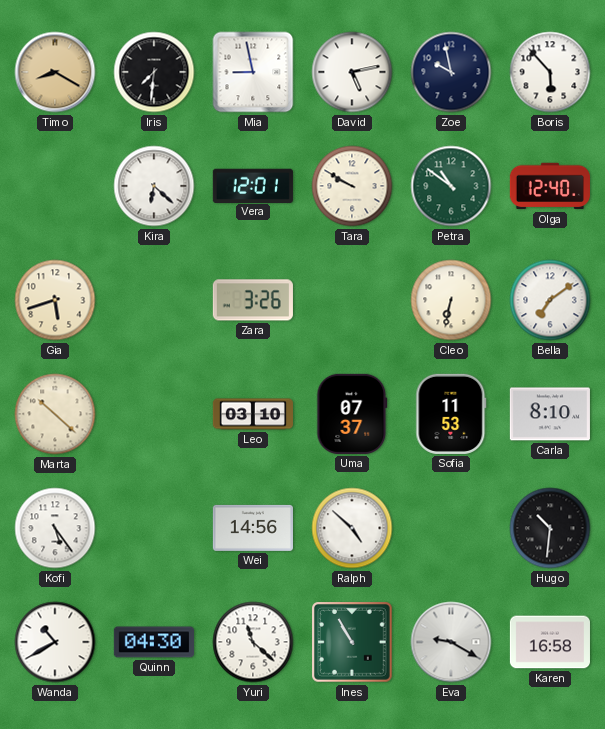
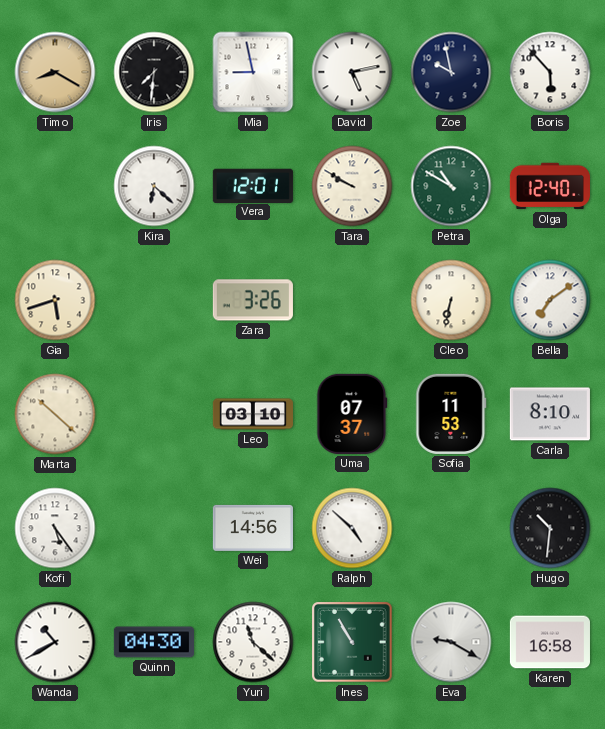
Petra: 10:51 -> 10:50 (451, 186)
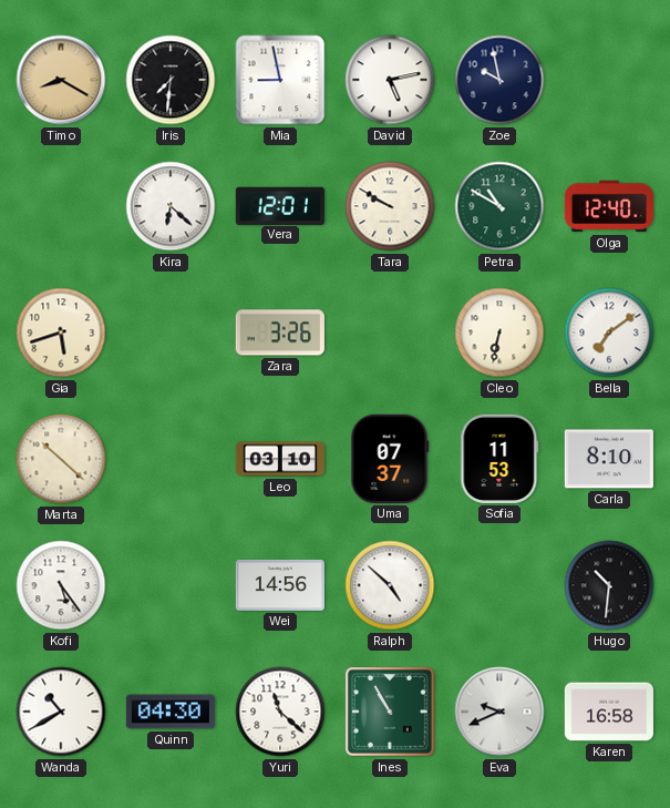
Boris: 5:53 -> none (550, 72)
Eva: 9:20 -> 9:41 (499, 712)
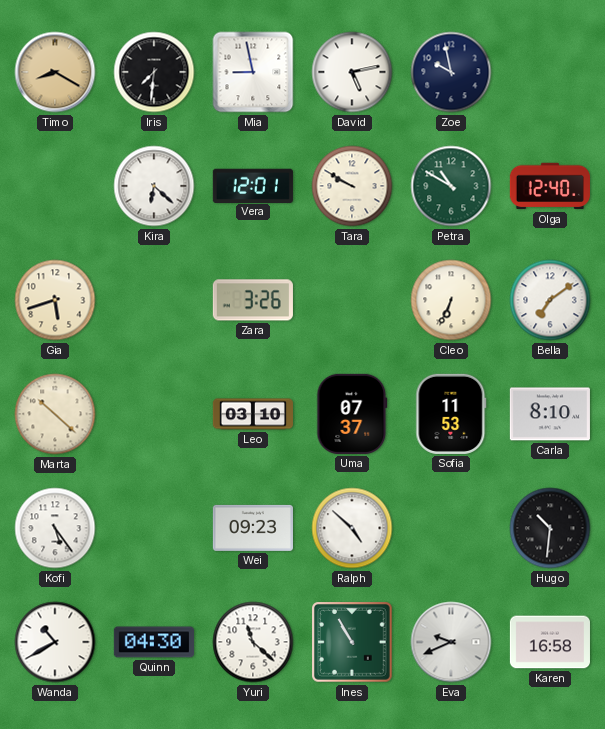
Cleo: 6:32 -> 6:34 (451, 300)
Wei: 14:56 -> 09:23 (253, 528)
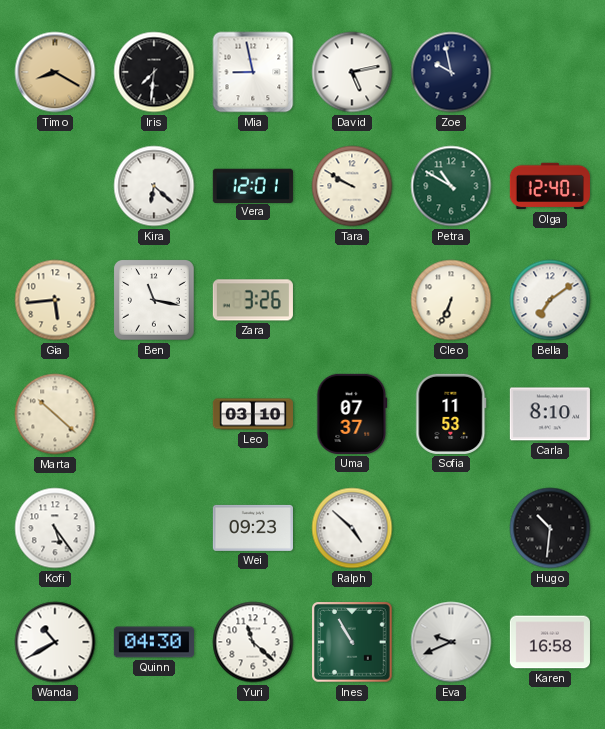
Gia: 5:42 -> 5:44 (55, 300)
Ben: none -> 11:17 (155, 301)
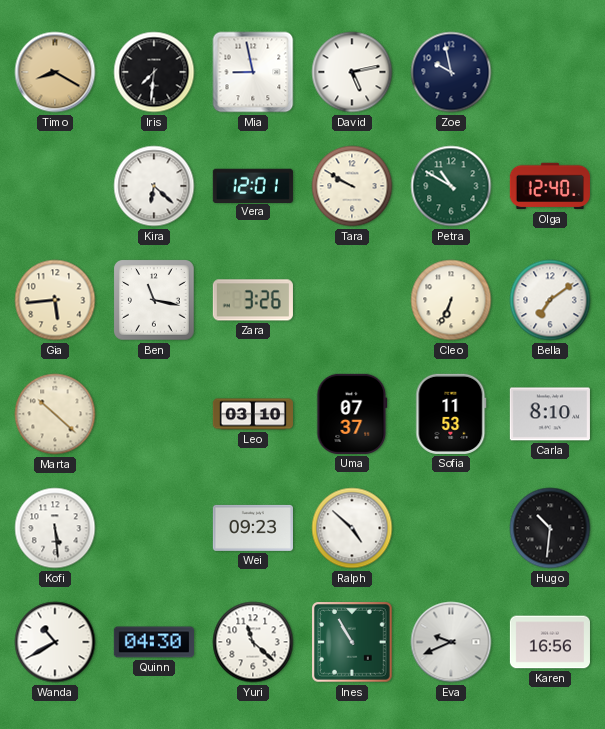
Kofi: 5:24 -> 5:29 (55, 528)
Karen: 16:58 -> 16:56 (550, 642)
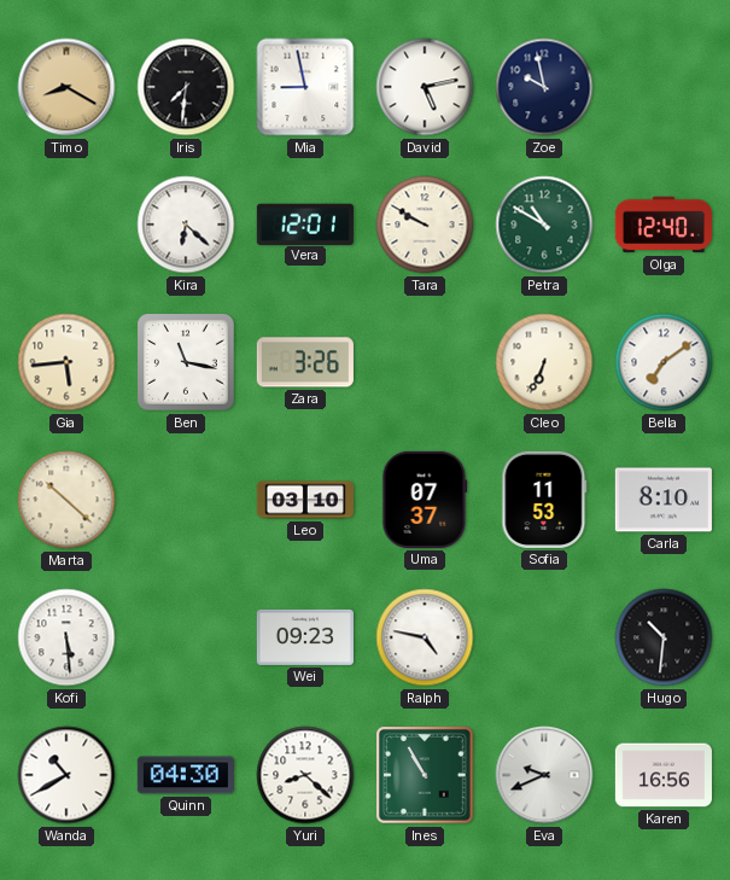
Ralph: 4:52 -> 4:47 (425, 637)
Yuri: 11:22 -> 8:22 (305, 775)
